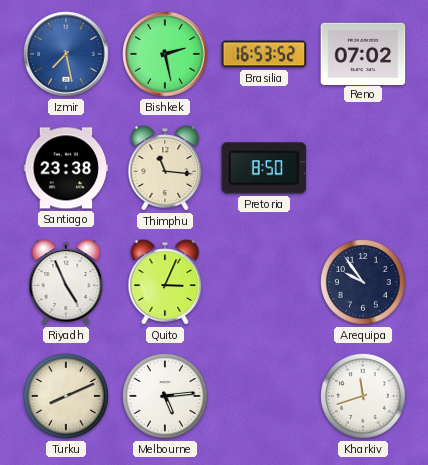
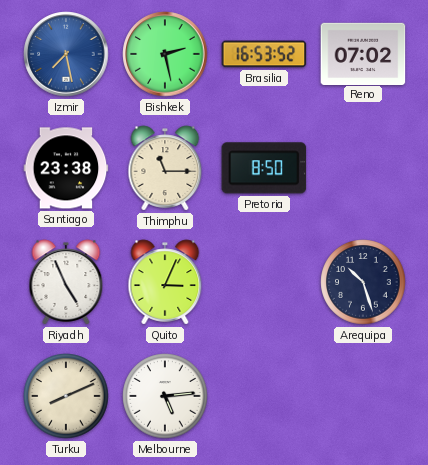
Thimphu: 11:16 -> 11:15 (165, 168)
Arequipa: 9:54 -> 10:27 (363, 282)
Kharkiv: 11:42 -> none (363, 396)
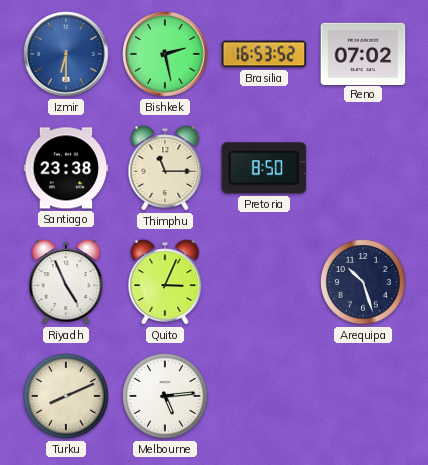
Izmir: 7:28 -> 6:30 (66, 54)
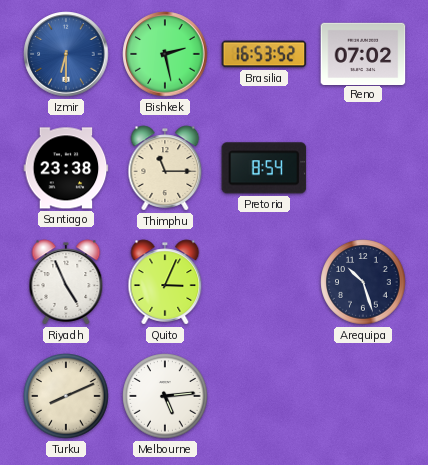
Pretoria: 8:50 -> 8:54 (264, 168)
